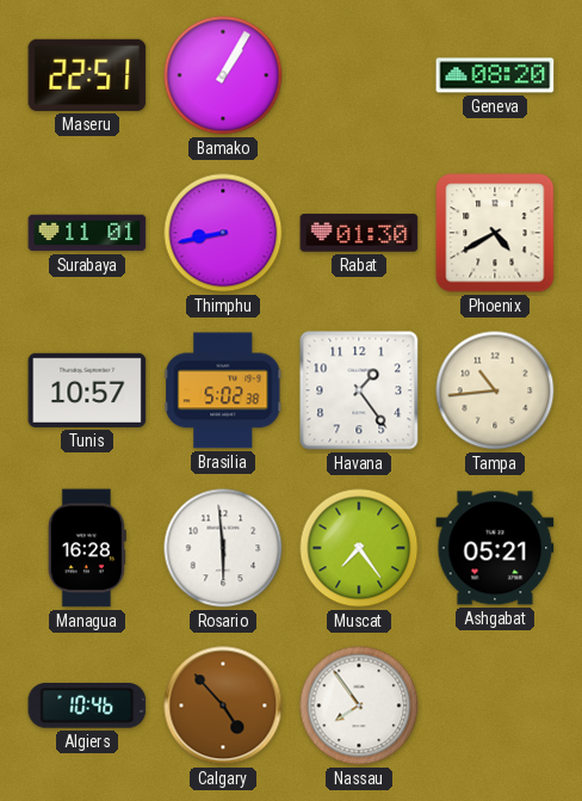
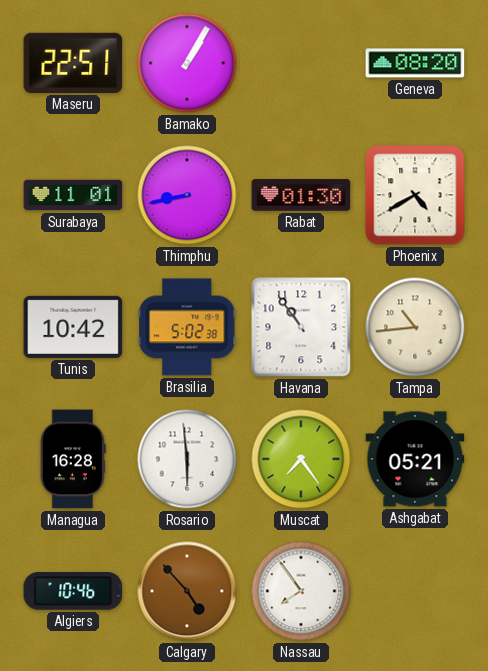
Tunis: 10:57 -> 10:42 (73, 327)
Havana: 1:24 -> 10:54 (301, 327)
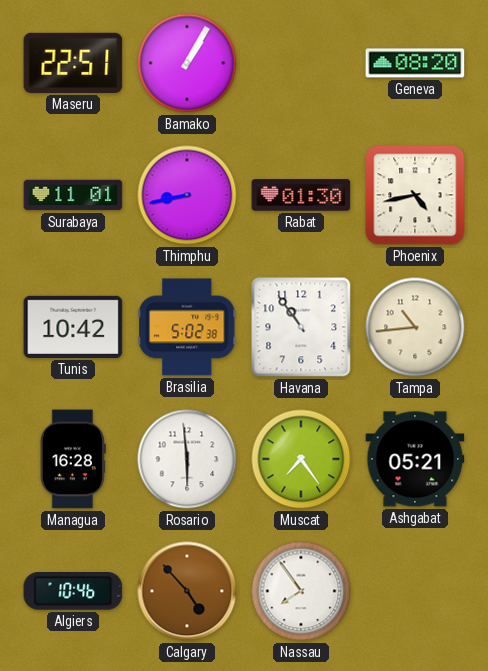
Phoenix: 4:40 -> 4:43 (415, 195)
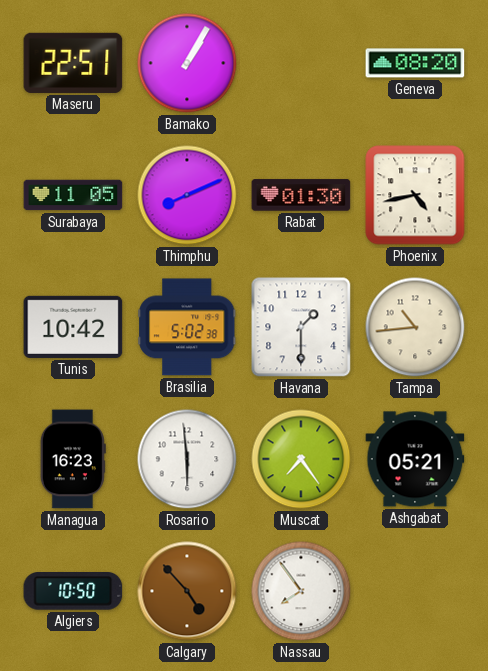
Surabaya: 11:01 -> 11:05 (73, 195)
Thimphu: 8:43 -> 8:11 (187, 195)
Havana: 10:54 -> 1:30 (301, 327)
Managua: 16:28 -> 16:23 (73, 459)
Algiers: 10:46 -> 10:50 (73, 592)
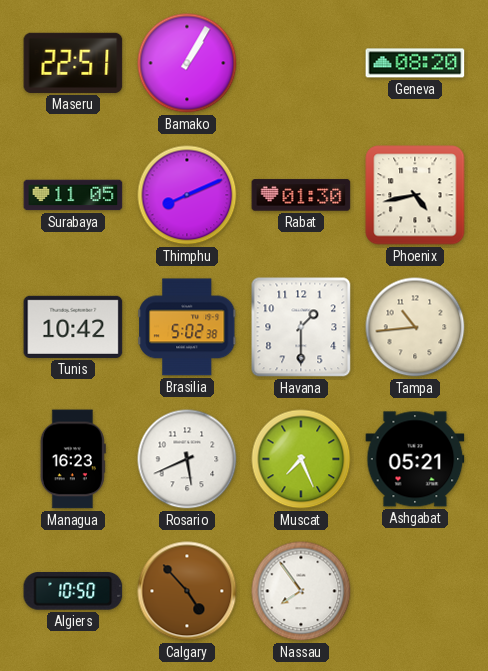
Rosario: 5:59 -> 5:41 (187, 459)
Muscat: 7:24 -> 7:26 (301, 459)
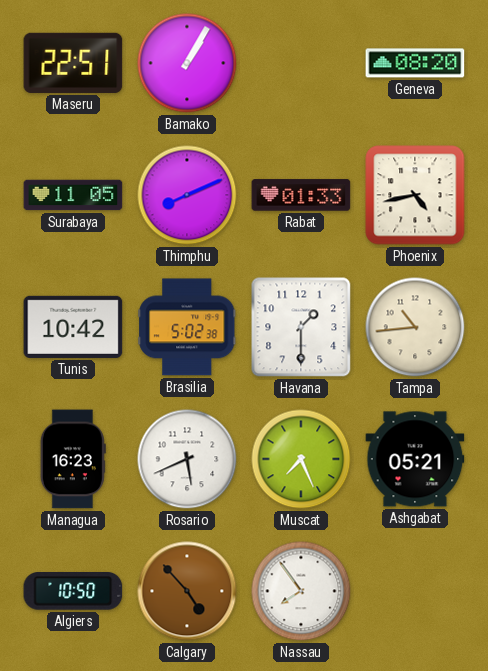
Rabat: 01:30 -> 01:33 (301, 195)
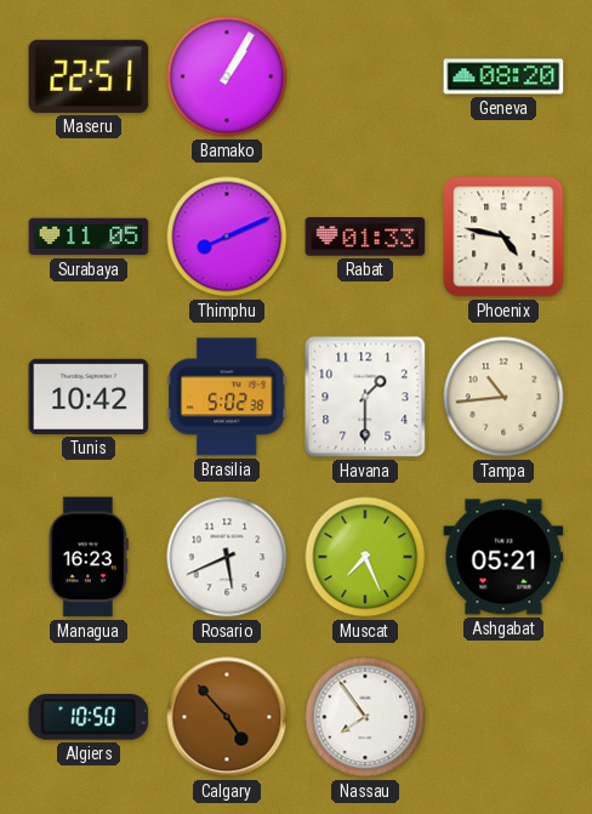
Phoenix: 4:43 -> 4:47 (503, 237)
